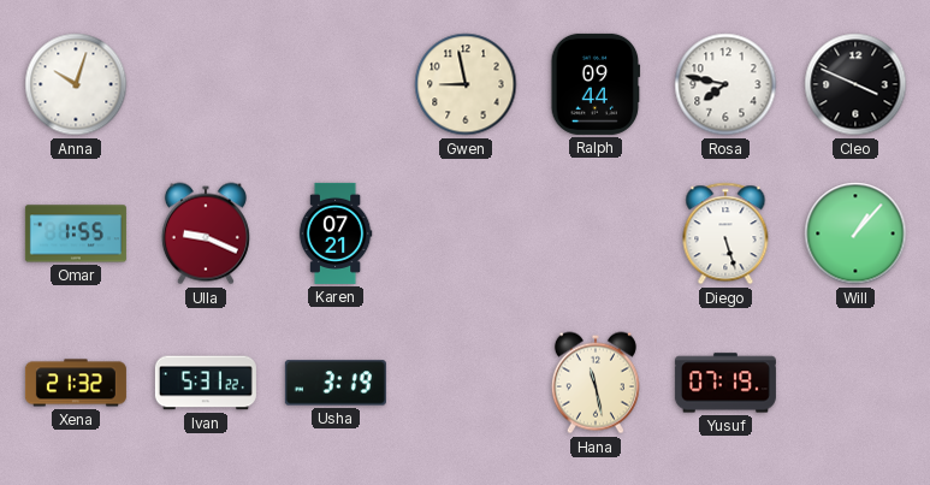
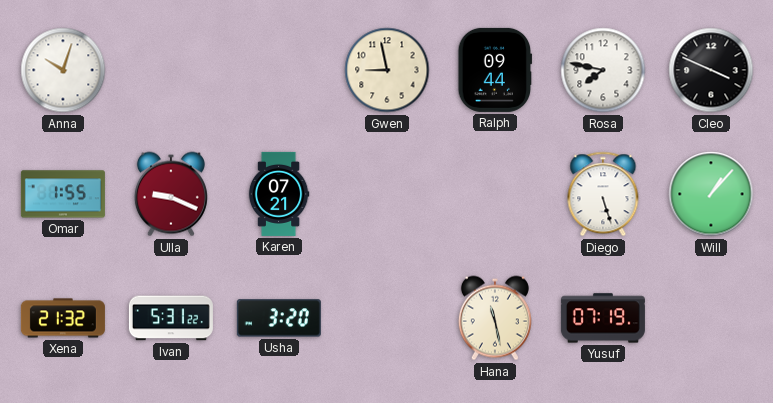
Usha: 3:19 -> 3:20 (279, 318)
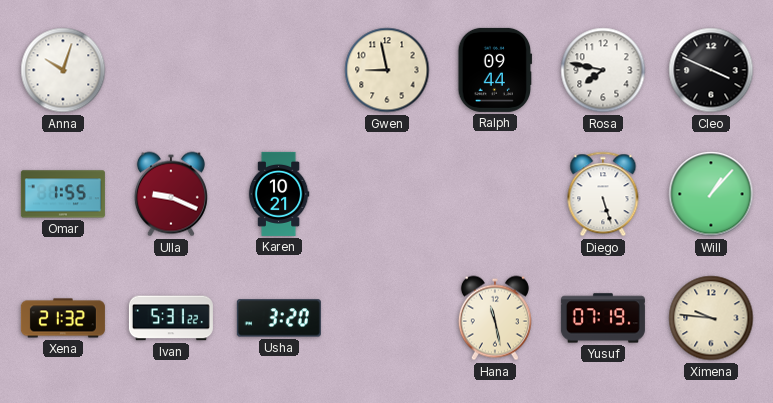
Karen: 07:21 -> 10:21 (279, 194)
Ximena: none -> 9:46 (711, 318)
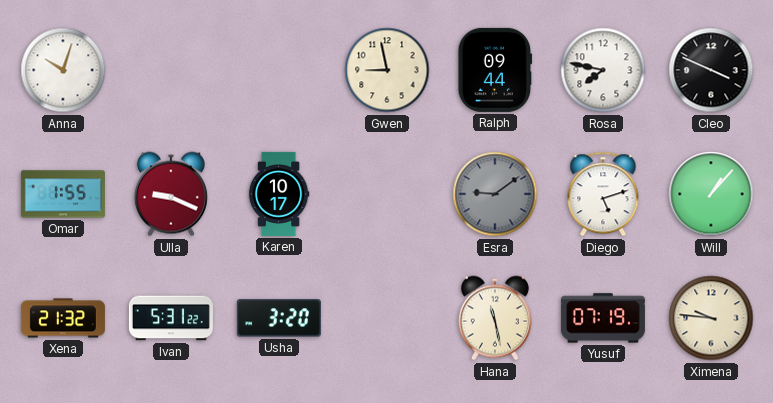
Karen: 10:21 -> 10:17 (279, 194)
Esra: none -> 9:09 (495, 194)
Diego: 5:27 -> 5:12 (603, 194)
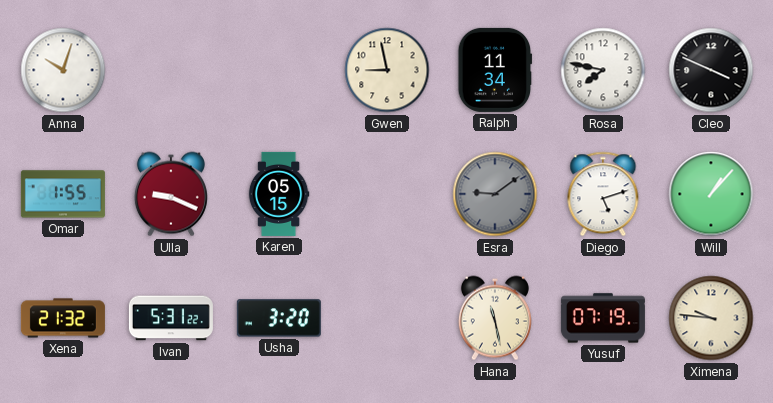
Ralph: 09:44 -> 11:34 (495, 70)
Karen: 10:17 -> 05:15 (279, 194)
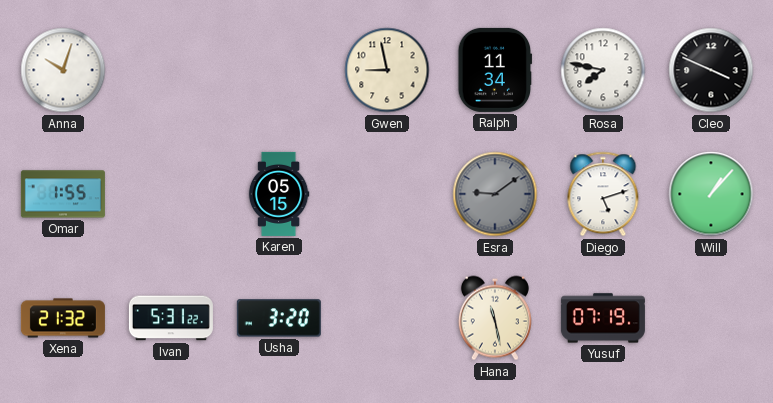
Ulla: 9:19 -> none (171, 194)
Ximena: 9:46 -> none (711, 318)
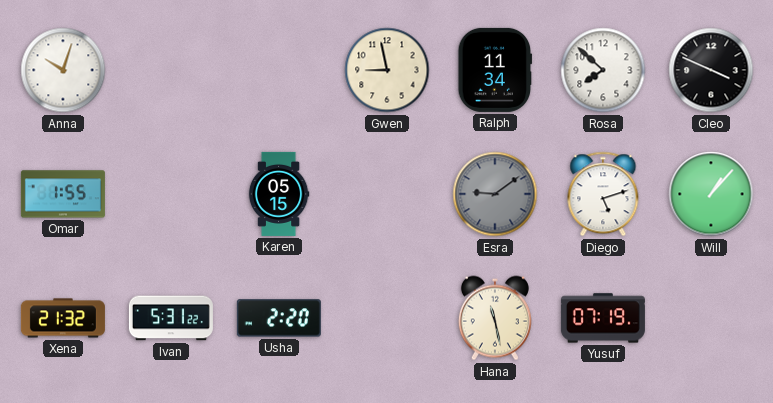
Rosa: 7:47 -> 7:52 (603, 70)
Usha: 3:20 -> 2:20 (279, 318)
